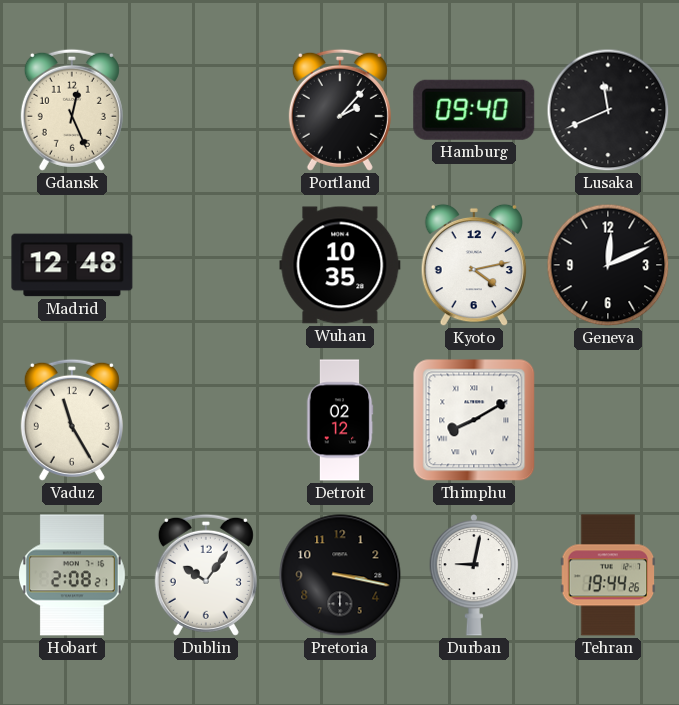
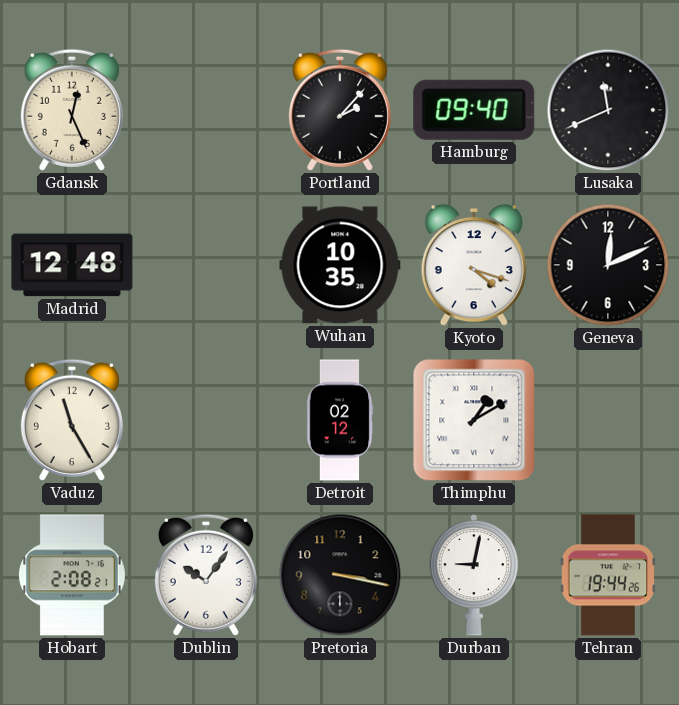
Kyoto: 4:13 -> 4:18 (474, 265)
Thimphu: 8:10 -> 1:10 (474, 420)
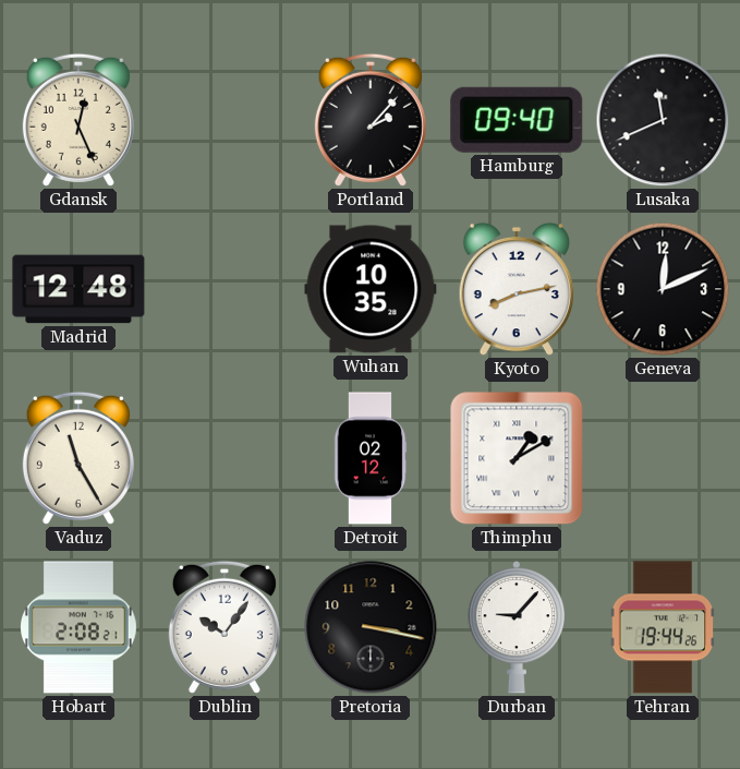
Kyoto: 4:18 -> 8:13 (517, 289)
Durban: 9:02 -> 9:07 (517, 627)
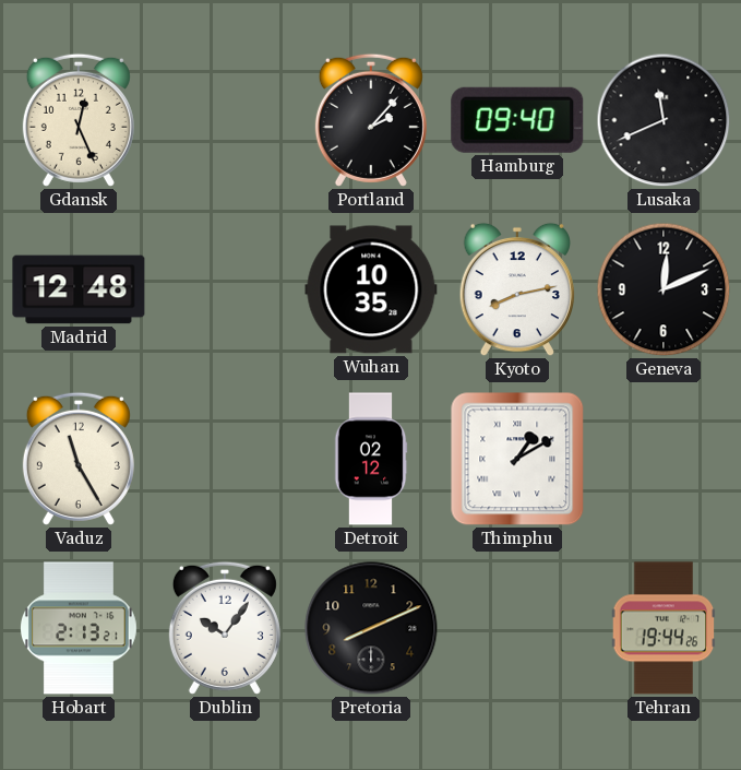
Hobart: 2:08 -> 2:13 (80, 628)
Pretoria: 3:17 -> 8:11 (371, 628)
Durban: 9:07 -> none (517, 627)
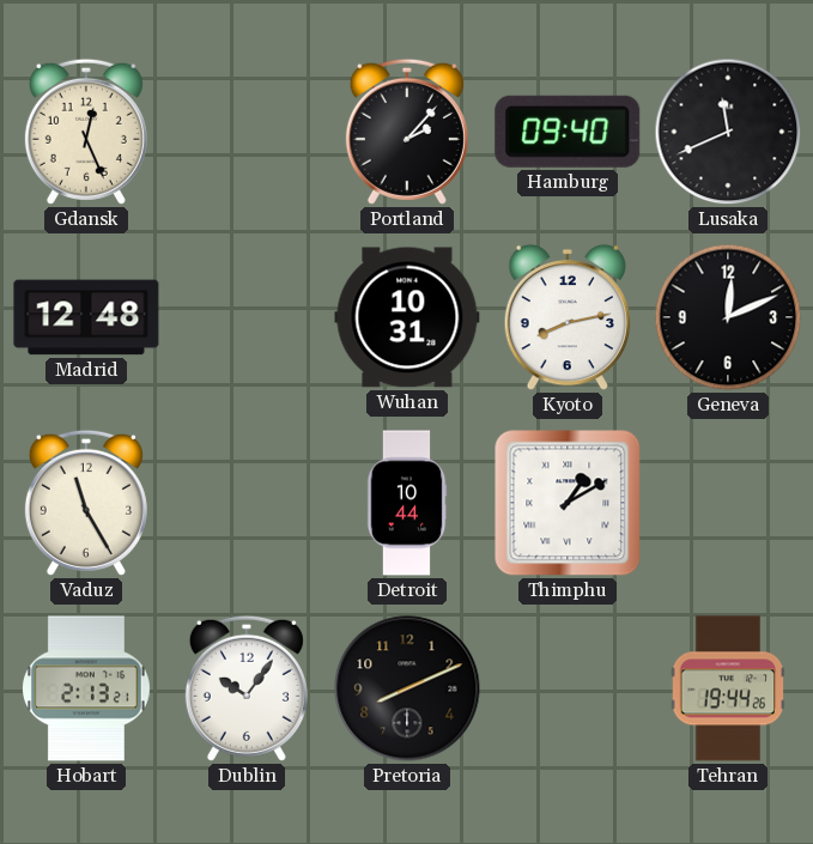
Wuhan: 10:35 -> 10:31 (407, 317)
Detroit: 02:12 -> 10:44 (407, 503)
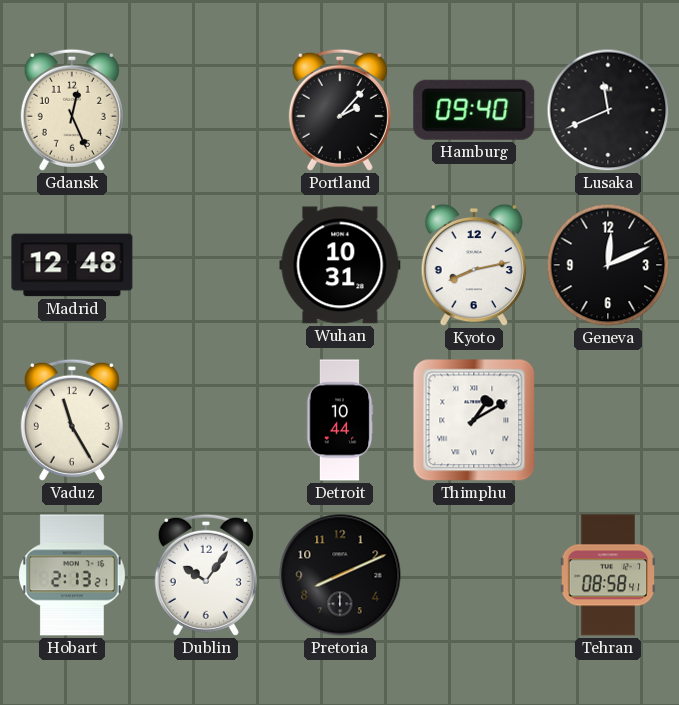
Tehran: 19:44 -> 08:58 (608, 575)
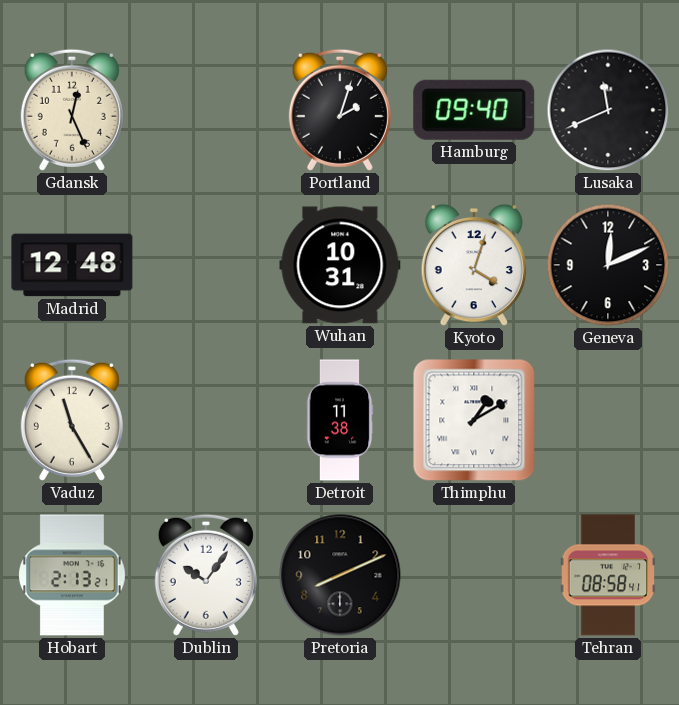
Portland: 2:07 -> 2:03 (340, 110)
Kyoto: 8:13 -> 4:03 (474, 265)
Detroit: 10:44 -> 11:38 (340, 420)
